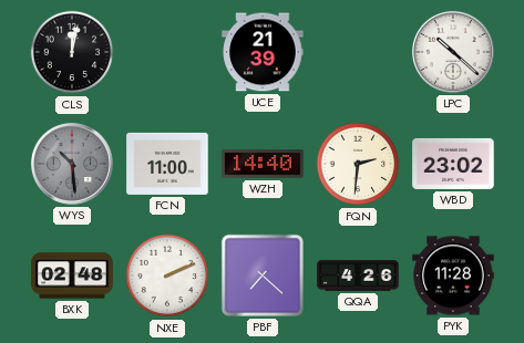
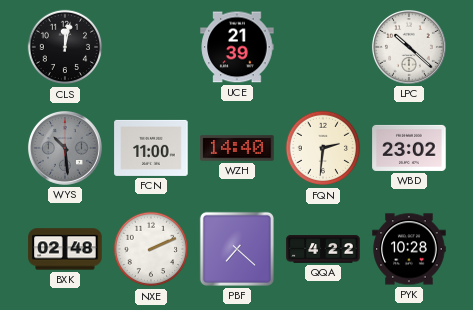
QQA: 4:26 -> 4:22 (323, 249)
PYK: 11:28 -> 10:28 (409, 249)
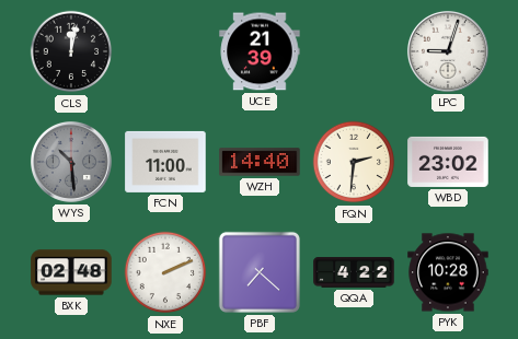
LPC: 10:22 -> 9:03 (448, 51)
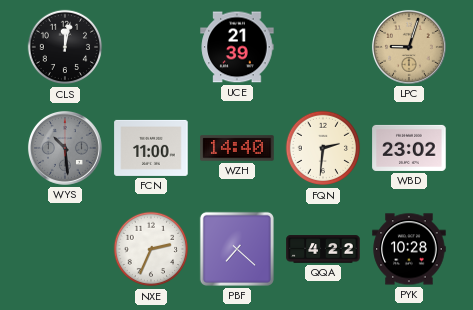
LPC dial: white -> champagne (409, 47)
BXK: 02:48 -> none (71, 272)
NXE: 2:11 -> 2:34 (151, 249)
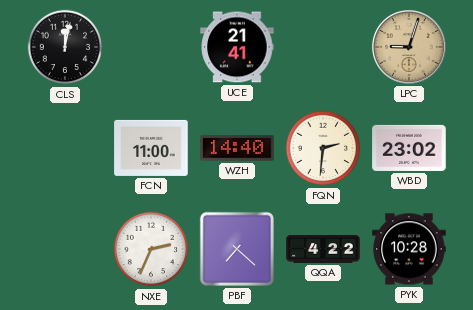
UCE: 21:39 -> 21:41 (237, 47)
WYS: 10:29 -> none (65, 148)
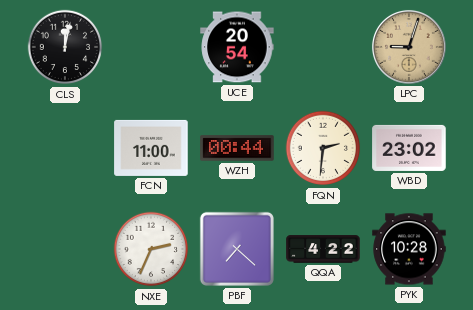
UCE: 21:41 -> 20:54 (237, 47)
WZH: 14:40 -> 00:44 (237, 148)
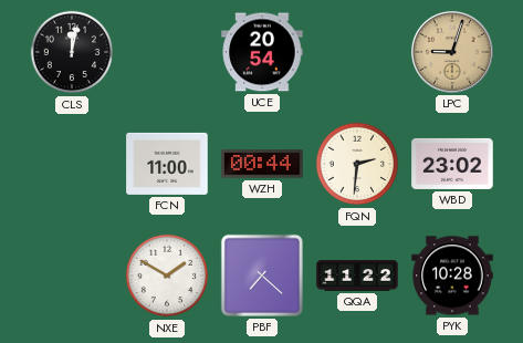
NXE: 2:34 -> 1:50 (167, 276)
QQA: 4:22 -> 11:22 (357, 276)
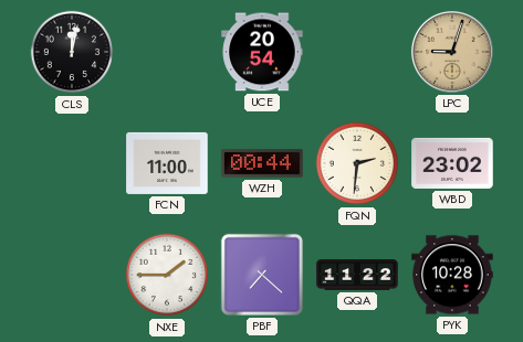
NXE: 1:50 -> 1:45 (167, 275)
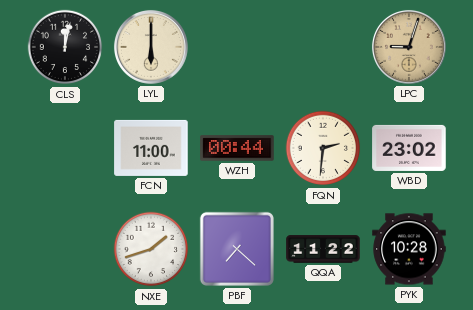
LYL: none -> 6:00 (151, 47)
UCE: 20:54 -> none (262, 52)
NXE: 1:45 -> 1:42 (151, 249)
